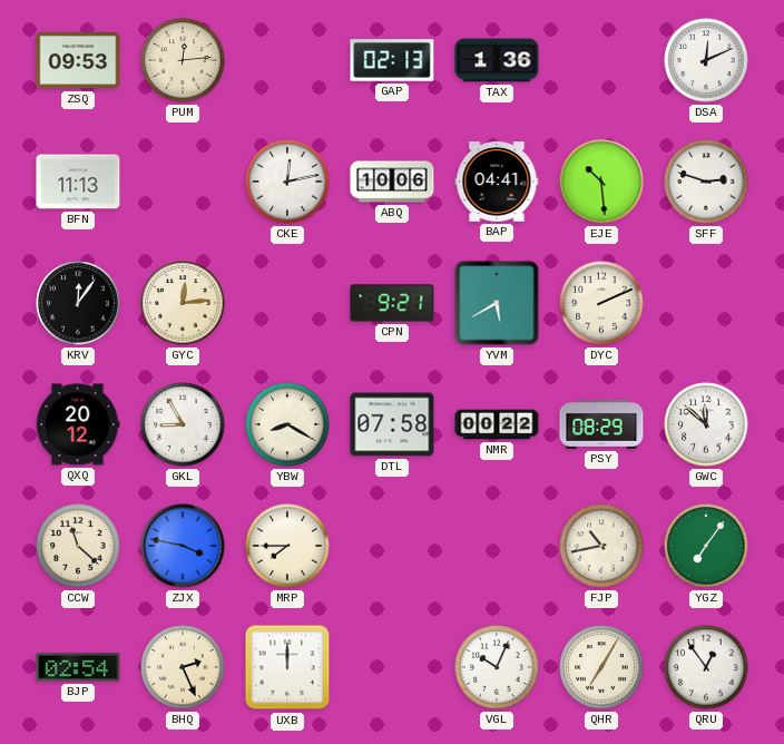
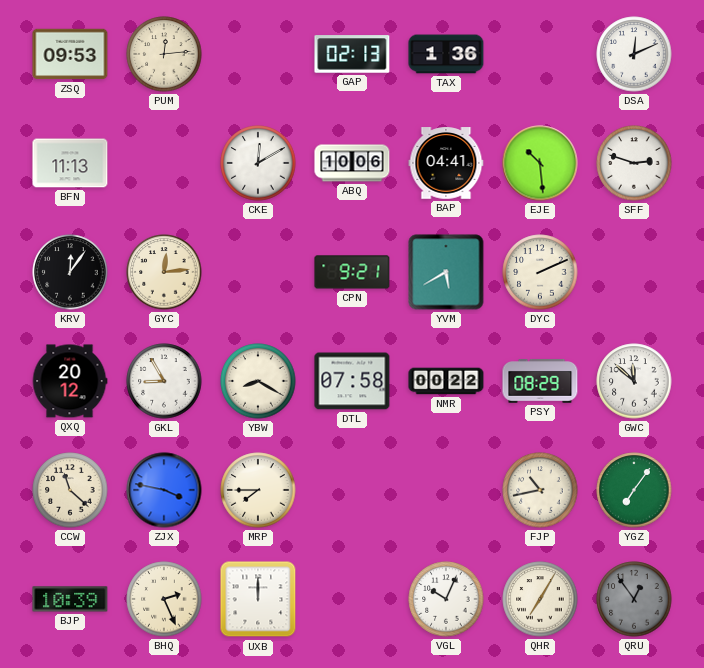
CKE: 12:13 -> 12:10 (258, 163)
BJP: 02:54 -> 10:39 (70, 599)
QRU dial: white -> grey (634, 599)
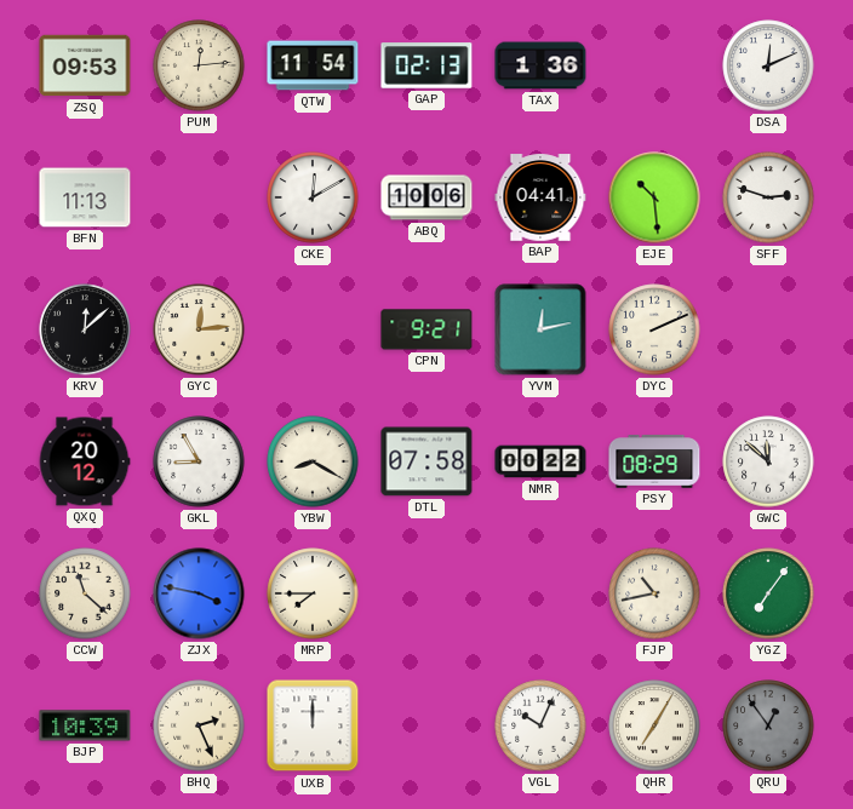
QTW: none -> 11:54 (313, 65)
KRV: 12:06 -> 12:08 (85, 329)
YVM: 5:40 -> 12:13 (540, 329)
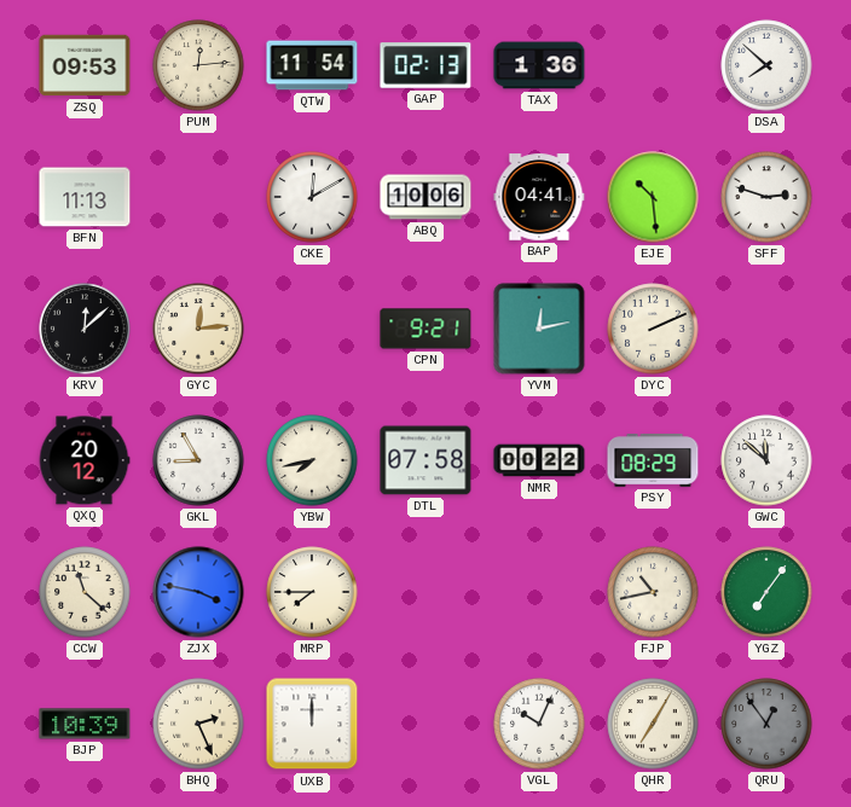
DSA: 12:11 -> 7:52 (766, 65)
YBW: 8:20 -> 7:43 (312, 460)
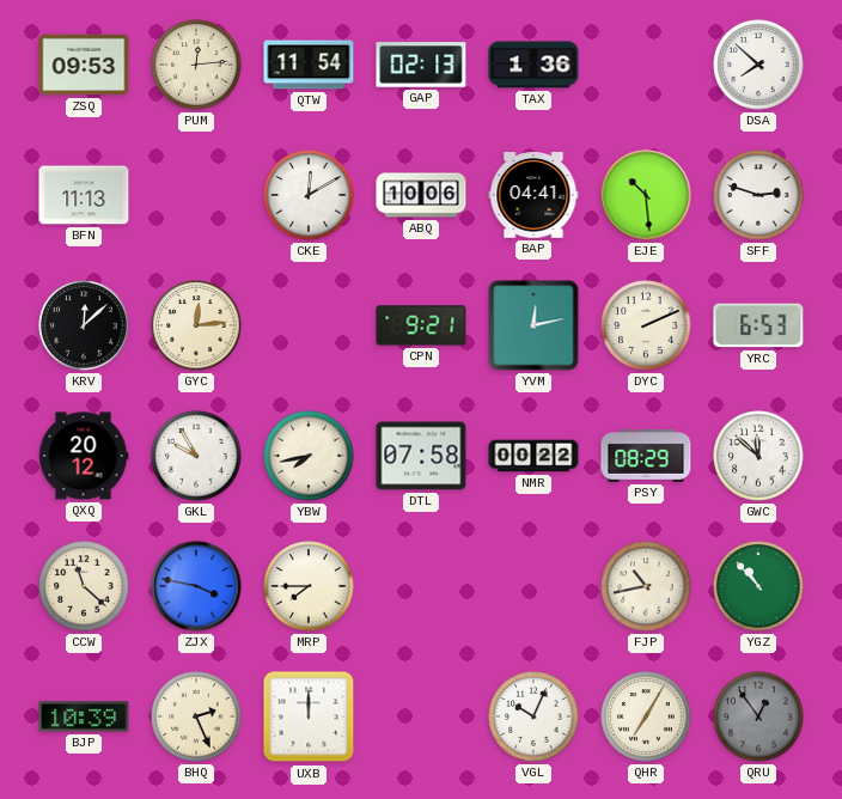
YRC: none -> 6:53 (758, 325)
GKL: 8:55 -> 9:55 (196, 456)
YGZ: 7:06 -> 10:53 (758, 586)
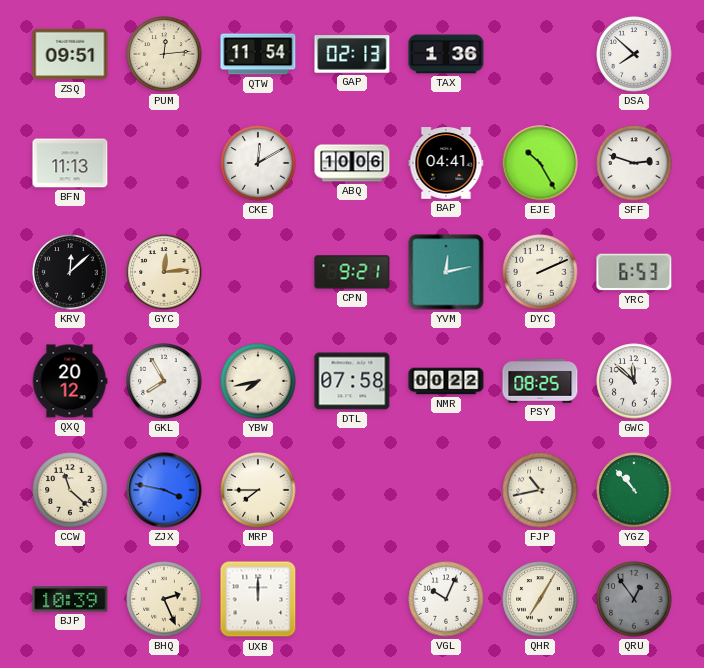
ZSQ: 09:53 -> 09:51 (70, 54)
EJE: 10:29 -> 10:25 (540, 163)
GKL: 9:55 -> 7:55 (164, 381)
PSY: 08:29 -> 08:25 (540, 382)
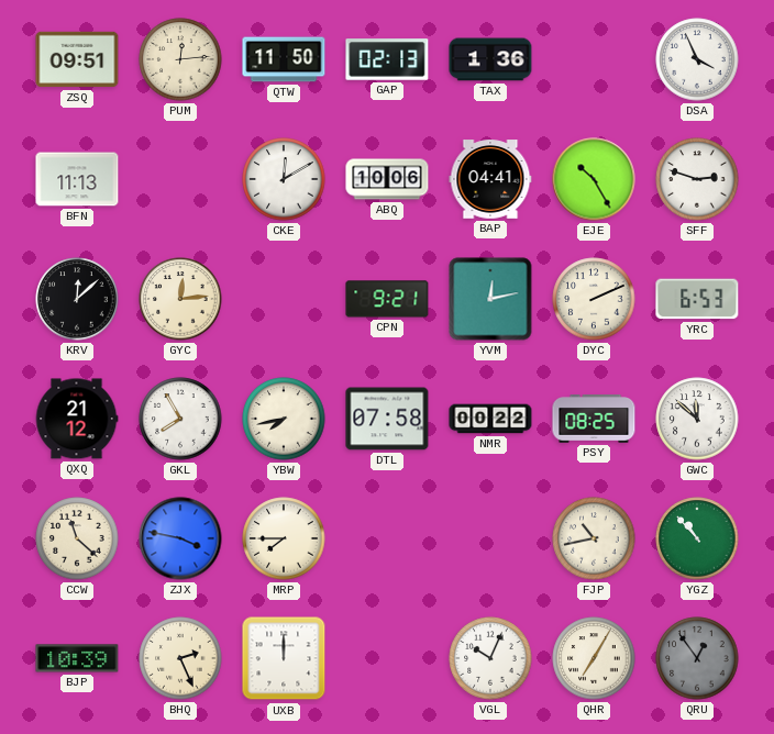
QTW: 11:54 -> 11:50 (284, 59)
DSA: 7:52 -> 3:56 (697, 59)
QXQ: 20:12 -> 21:12 (77, 419)
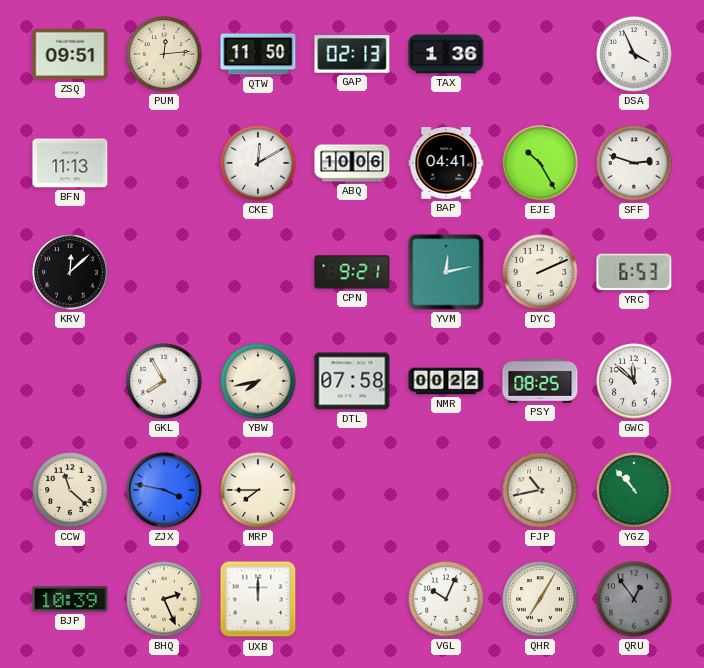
GYC: 12:14 -> none (180, 299)
QXQ: 21:12 -> none (77, 419)
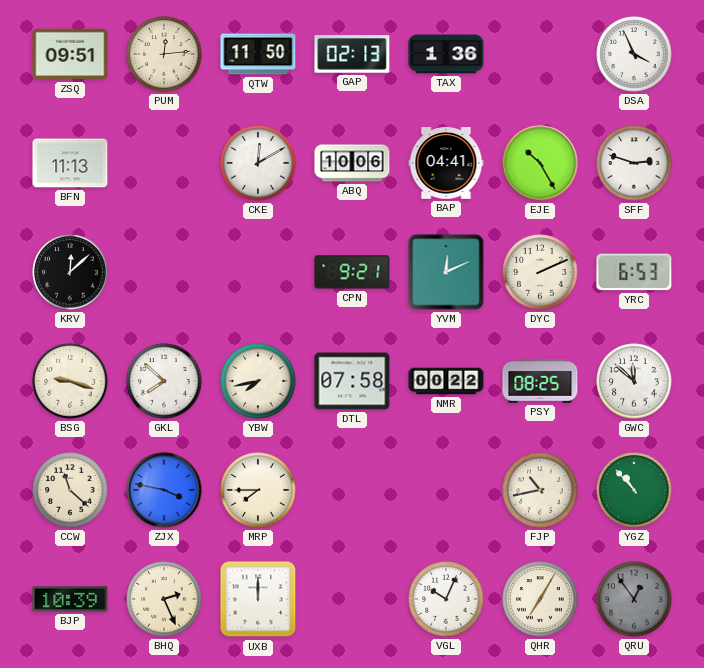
YVM: 12:13 -> 12:11 (446, 272)
BSG: none -> 9:18 (70, 381)
GKL: 7:55 -> 7:52 (164, 381)
